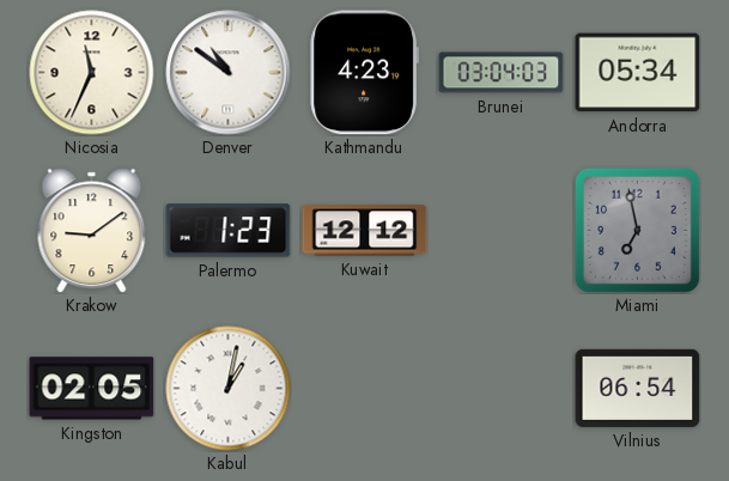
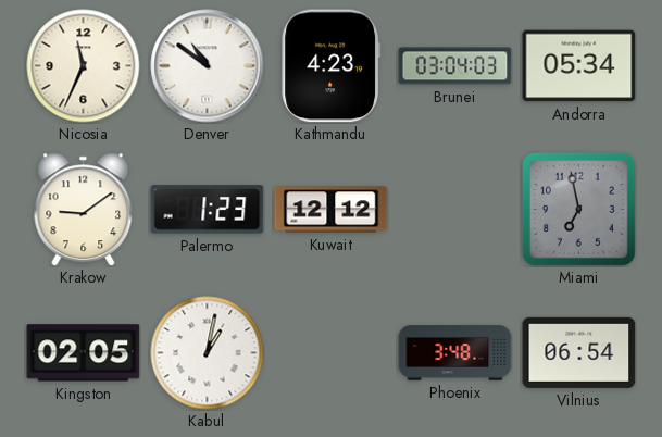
Phoenix: none -> 3:48 (455, 353)
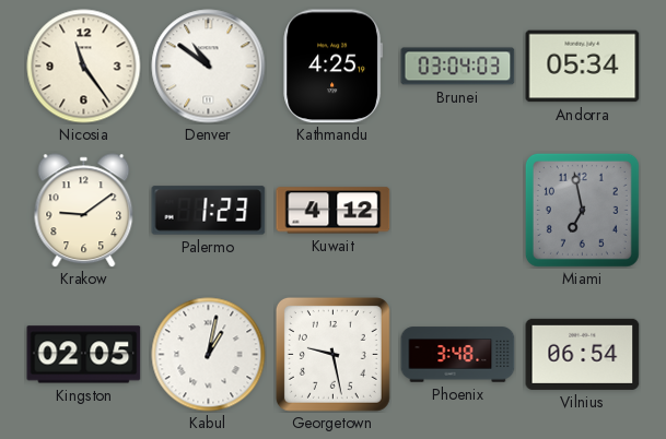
Nicosia: 11:34 -> 11:24 (84, 67)
Kathmandu: 4:23 -> 4:25 (334, 67)
Kuwait: 12:12 -> 4:12 (334, 211)
Georgetown: none -> 9:28 (332, 354)
